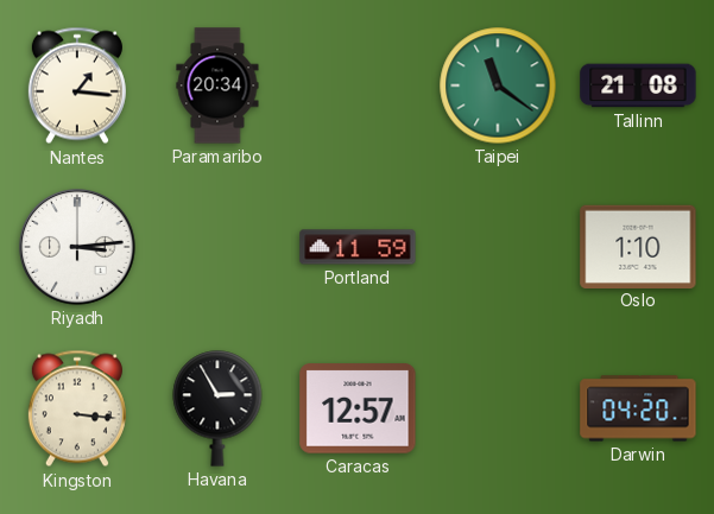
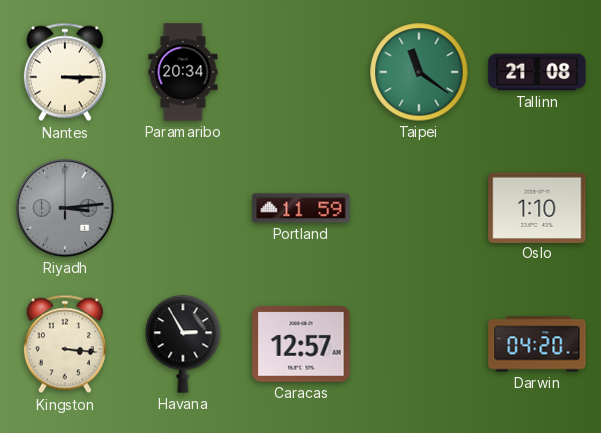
Nantes: 1:16 -> 3:15 (65, 72)
Riyadh dial: white -> grey (65, 208)
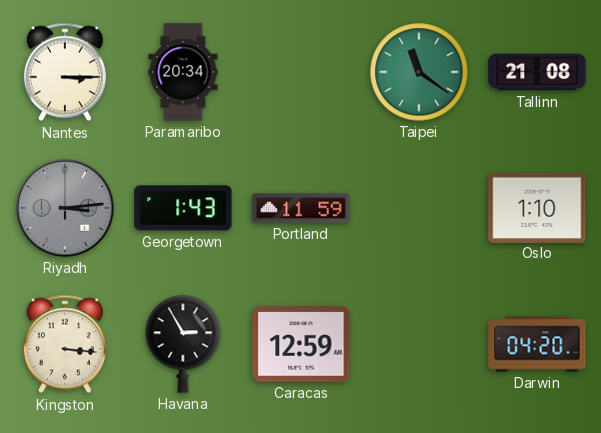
Georgetown: none -> 1:43 (183, 208)
Caracas: 12:57 -> 12:59 (301, 344)
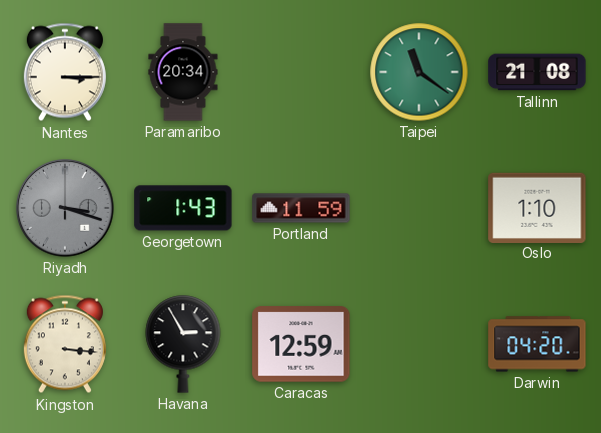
Riyadh: 3:14 -> 3:18 (65, 208)
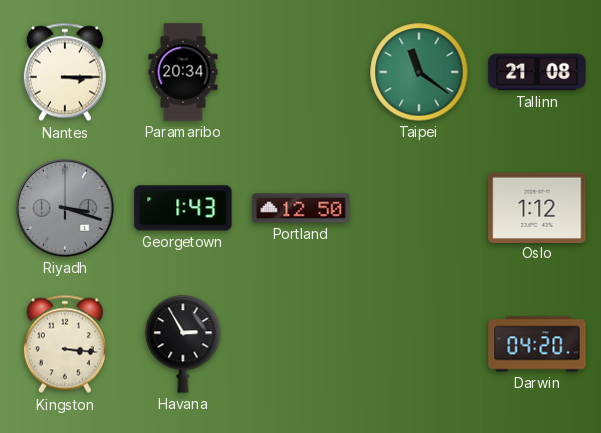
Portland: 11:59 -> 12:50 (301, 208)
Oslo: 1:10 -> 1:12 (537, 207)
Caracas: 12:59 -> none (301, 344)
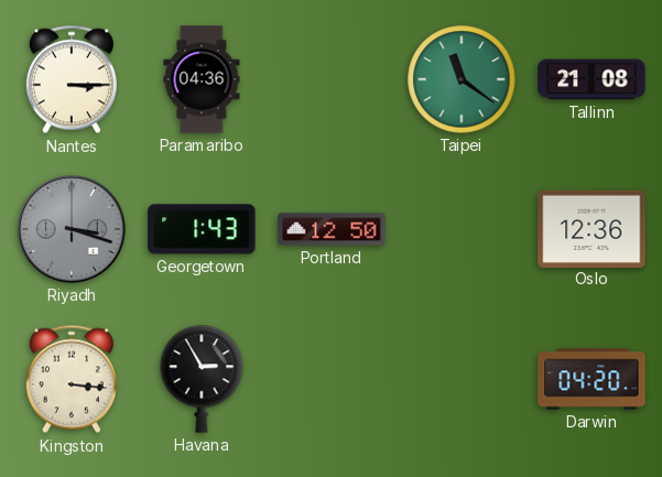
Paramaribo: 20:34 -> 04:36 (202, 79)
Oslo: 1:12 -> 12:36 (592, 228)
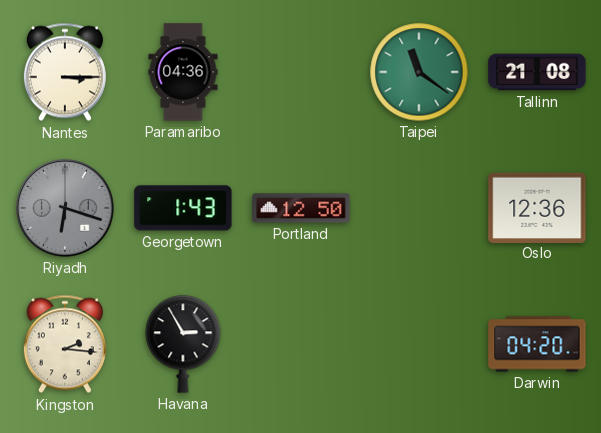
Riyadh: 3:18 -> 6:18 (65, 208)
Kingston: 3:16 -> 2:16 (65, 344)
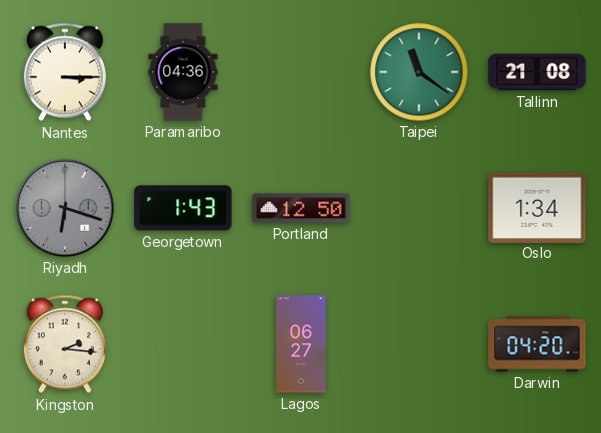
Oslo: 12:36 -> 1:34 (537, 207)
Havana: 2:55 -> none (183, 344)
Lagos: none -> 06:27 (301, 344)
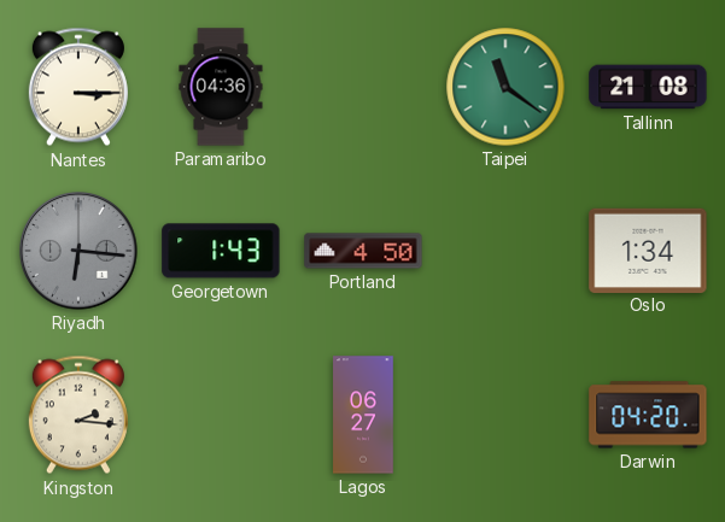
Riyadh: 6:18 -> 6:16 (78, 251)
Portland: 12:50 -> 4:50 (363, 251)
